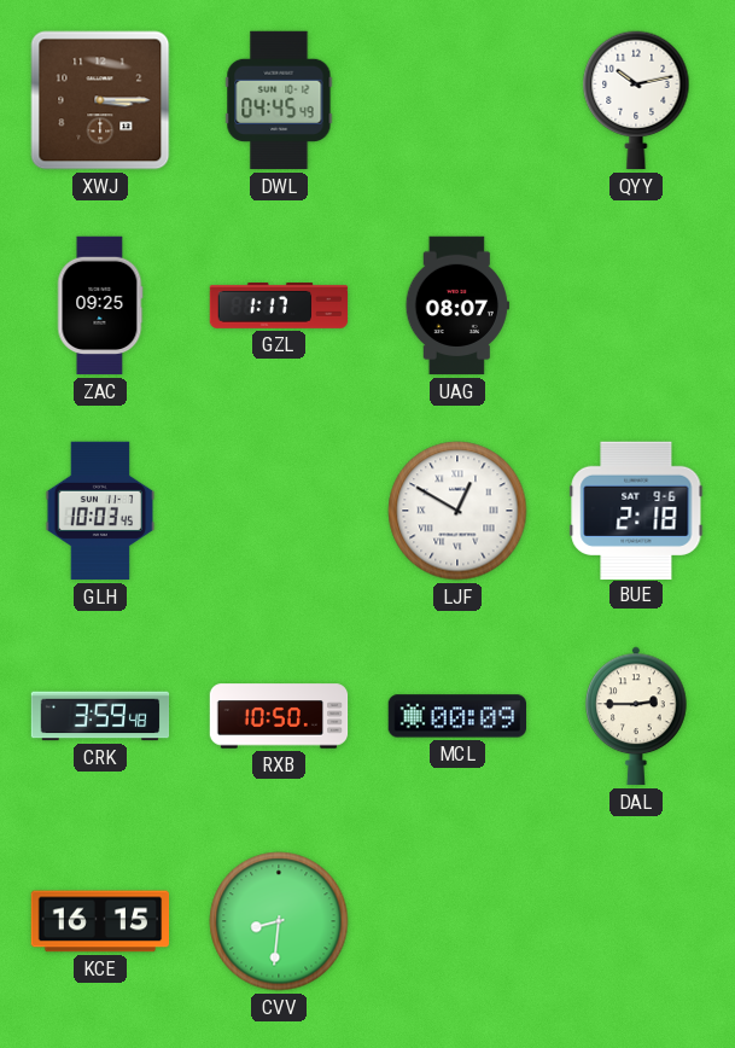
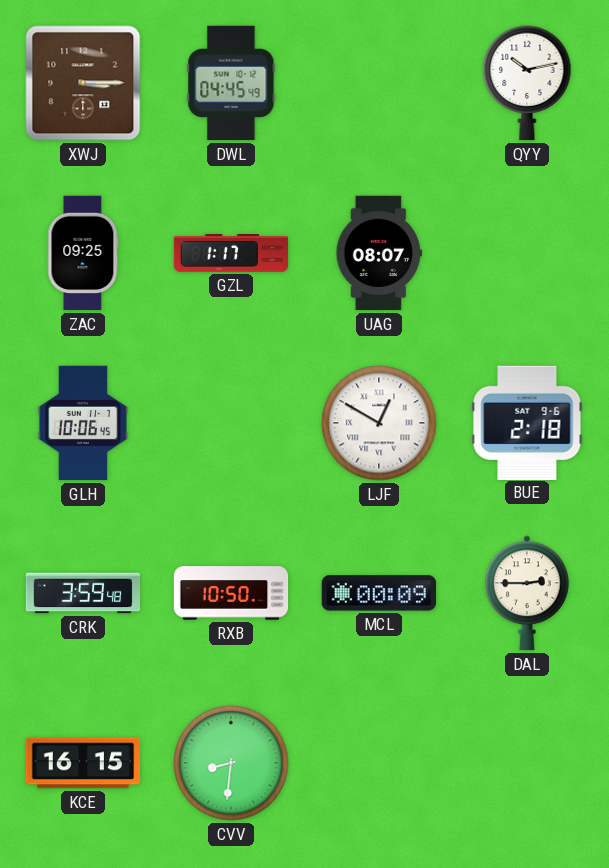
GLH: 10:03 -> 10:06 (83, 423)
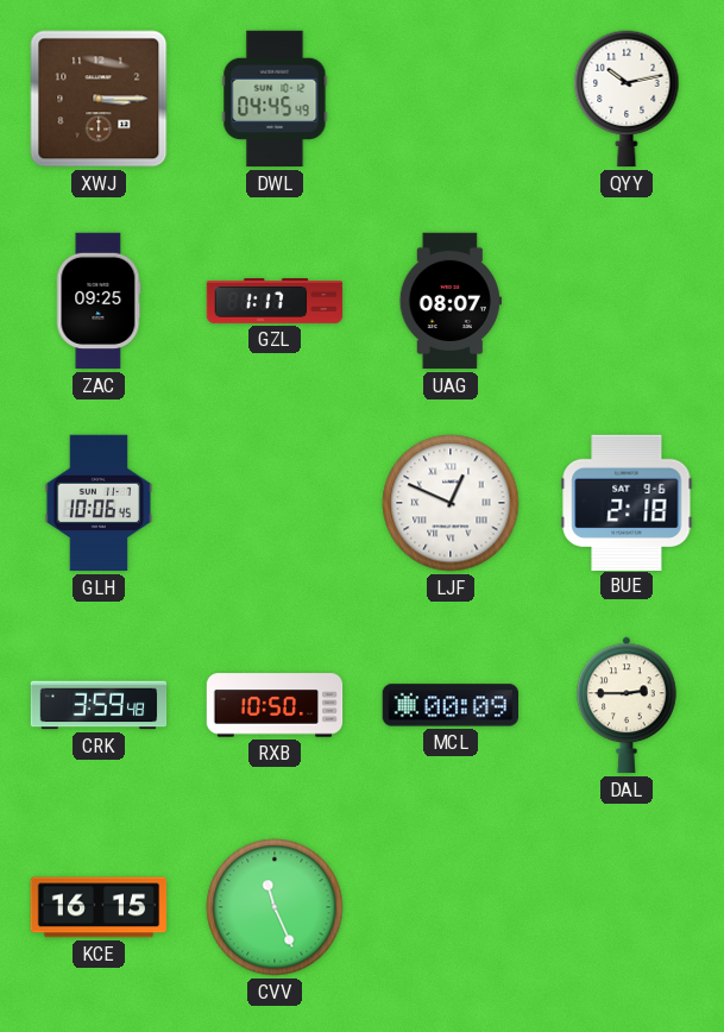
LJF: 12:50 -> 12:49 (451, 503)
CVV: 8:31 -> 11:26 (275, 907)
